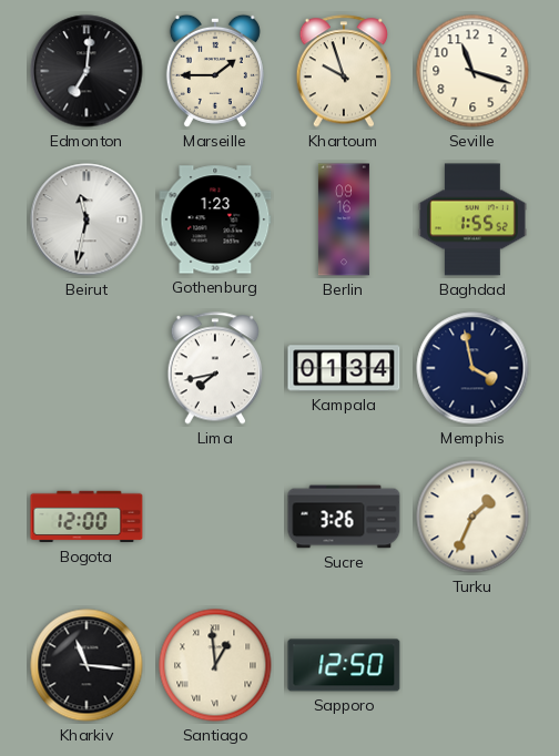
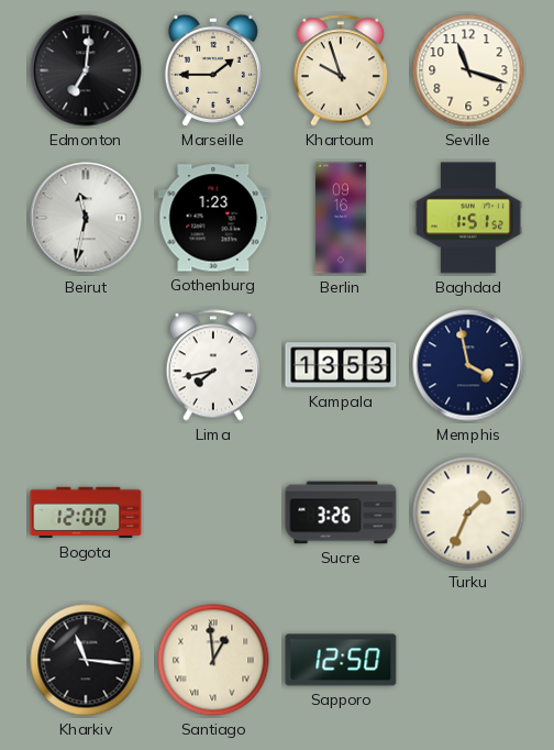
Baghdad: 1:55 -> 1:51 (468, 218)
Kampala: 01:34 -> 13:53 (341, 365)
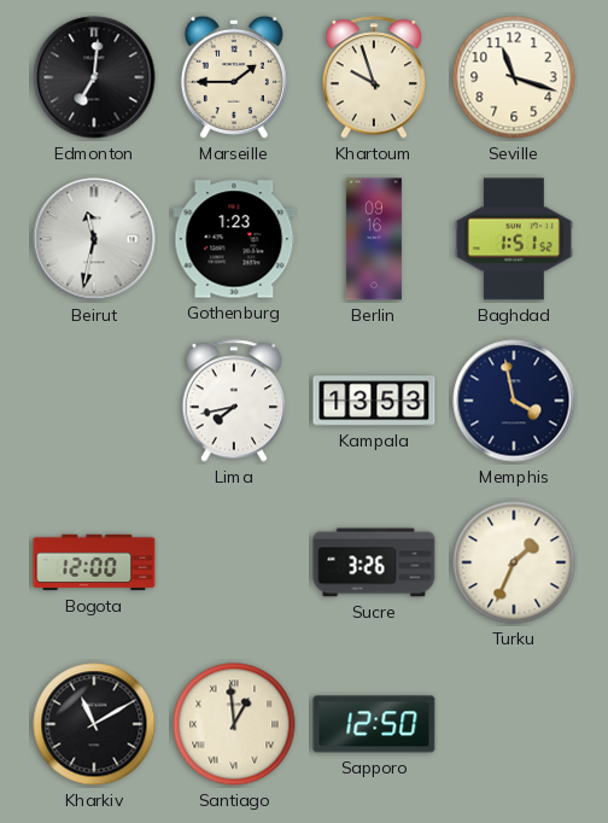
Kharkiv: 11:16 -> 11:10 (94, 724)
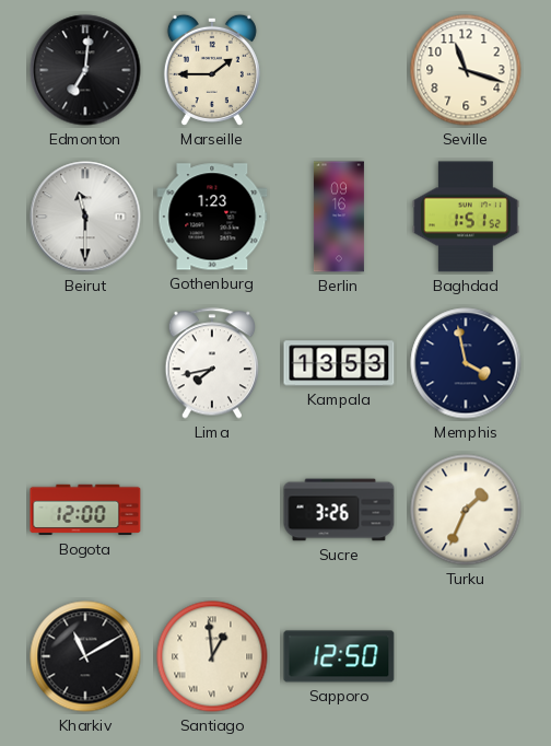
Khartoum: 9:57 -> none (374, 77)
Beirut: 11:32 -> 11:30 (85, 217)
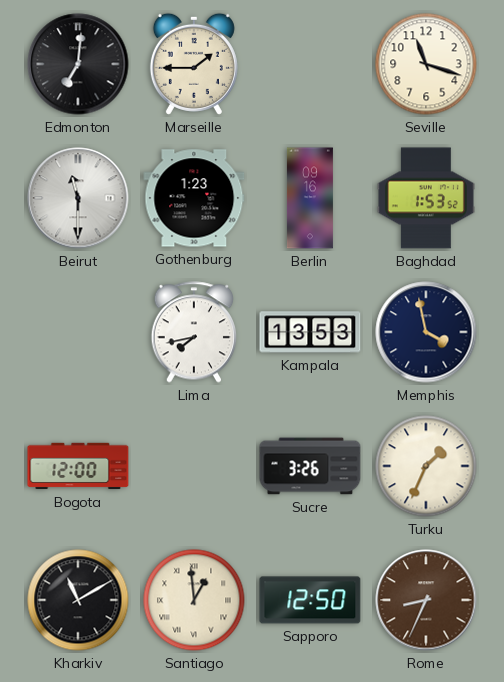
Baghdad: 1:51 -> 1:53 (426, 198)
Rome: none -> 8:34 (426, 600)
